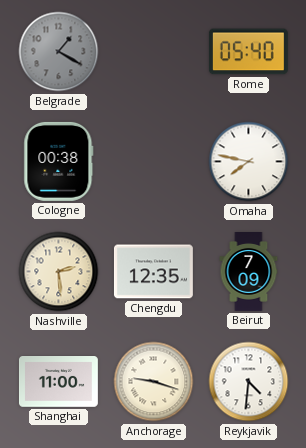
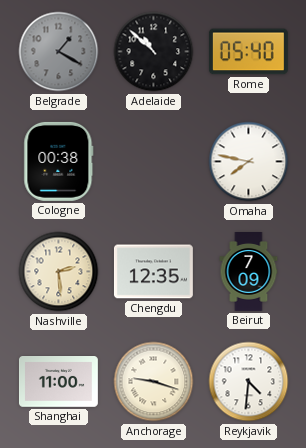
Adelaide: none -> 10:52 (154, 52)
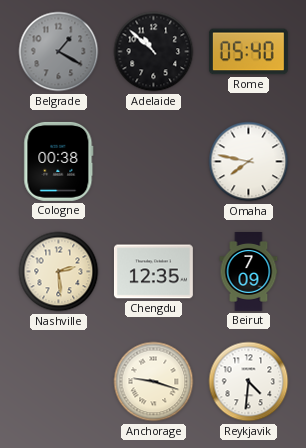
Shanghai: 11:00 -> none (58, 382)
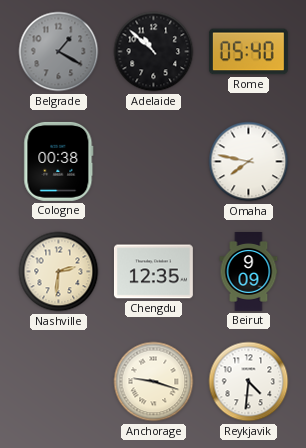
Nashville: 2:29 -> 2:31 (59, 272)
Beirut: 7:09 -> 9:09 (249, 272)
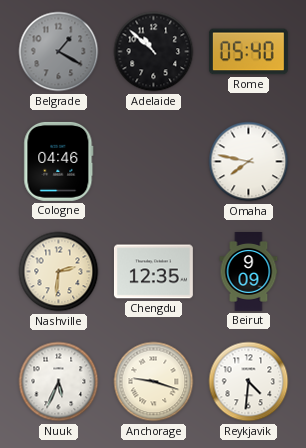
Cologne: 00:38 -> 04:46 (59, 161)
Nuuk: none -> 5:34 (59, 382)
